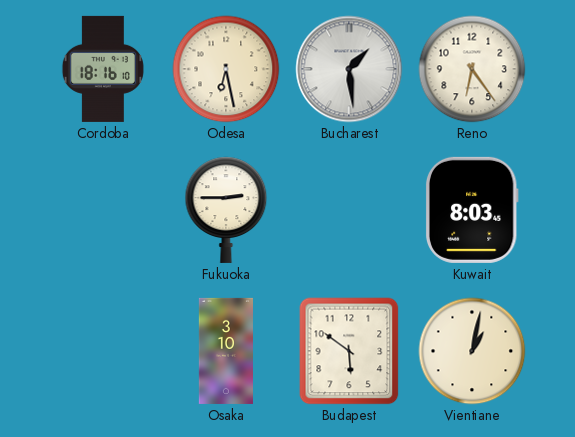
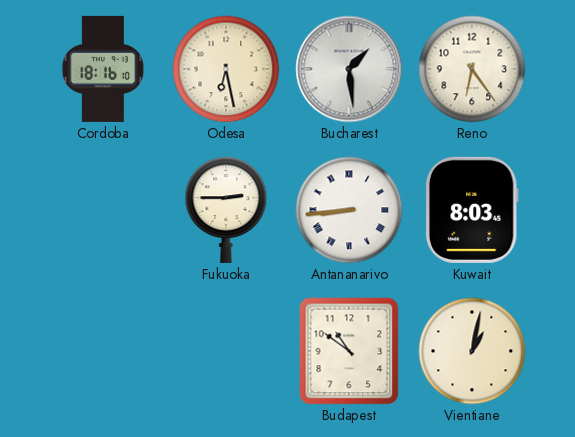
Antananarivo: none -> 8:44 (349, 210)
Osaka: 3:10 -> none (226, 351)
Budapest: 5:51 -> 10:51 (349, 351)
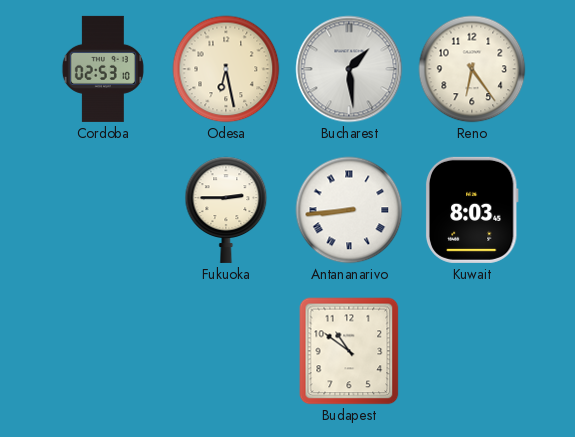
Cordoba: 18:16 -> 02:53 (103, 69)
Vientiane: 1:02 -> none (472, 351)
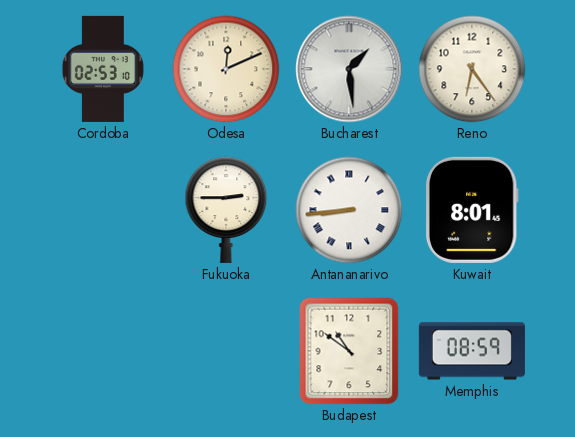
Odesa: 6:28 -> 12:11 (226, 69)
Kuwait: 8:03 -> 8:01 (472, 210)
Memphis: none -> 08:59 (472, 351)
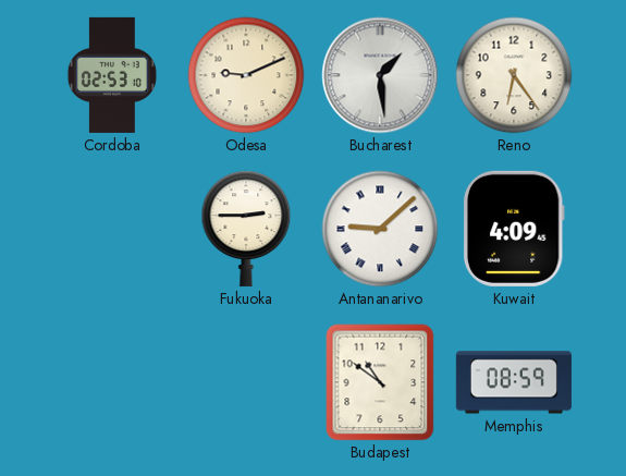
Odesa: 12:11 -> 9:11 (246, 75)
Antananarivo: 8:44 -> 9:08 (380, 229)
Kuwait: 8:01 -> 4:09 (514, 229)
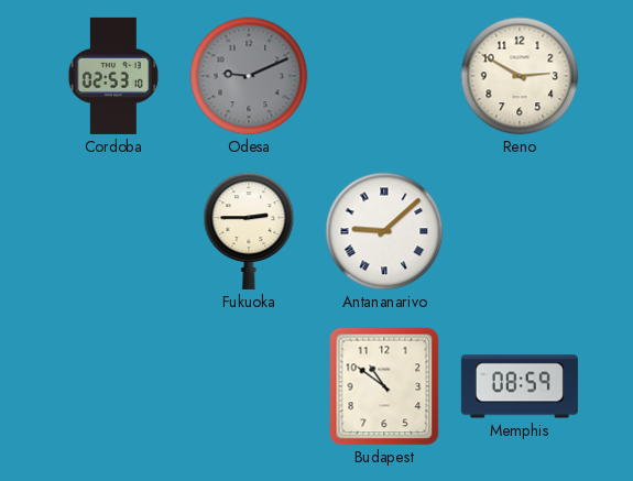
Odesa dial: cream -> grey (249, 76)
Bucharest: 1:29 -> none (380, 75)
Reno: 6:24 -> 2:50 (520, 76)
Kuwait: 4:09 -> none (514, 229)
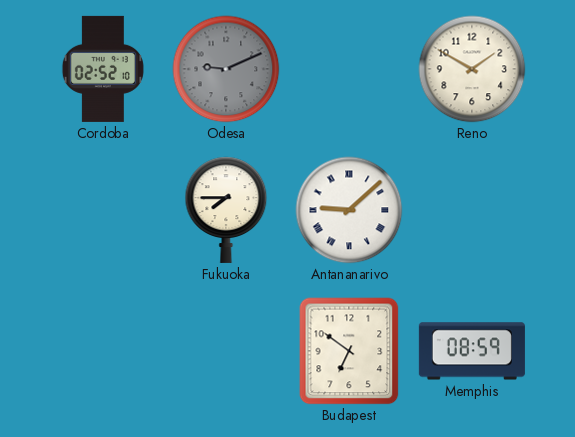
Cordoba: 02:53 -> 02:52 (103, 69)
Reno: 2:50 -> 1:50 (472, 69)
Fukuoka: 2:45 -> 7:45 (226, 210)
Budapest: 10:51 -> 6:51 (349, 351)
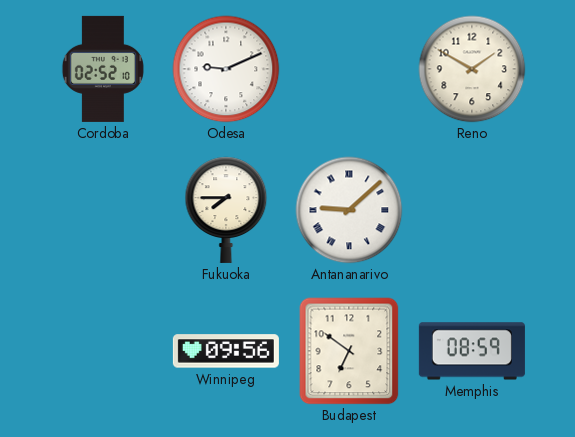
Odesa dial: grey -> white (226, 69)
Winnipeg: none -> 09:56 (226, 351)
